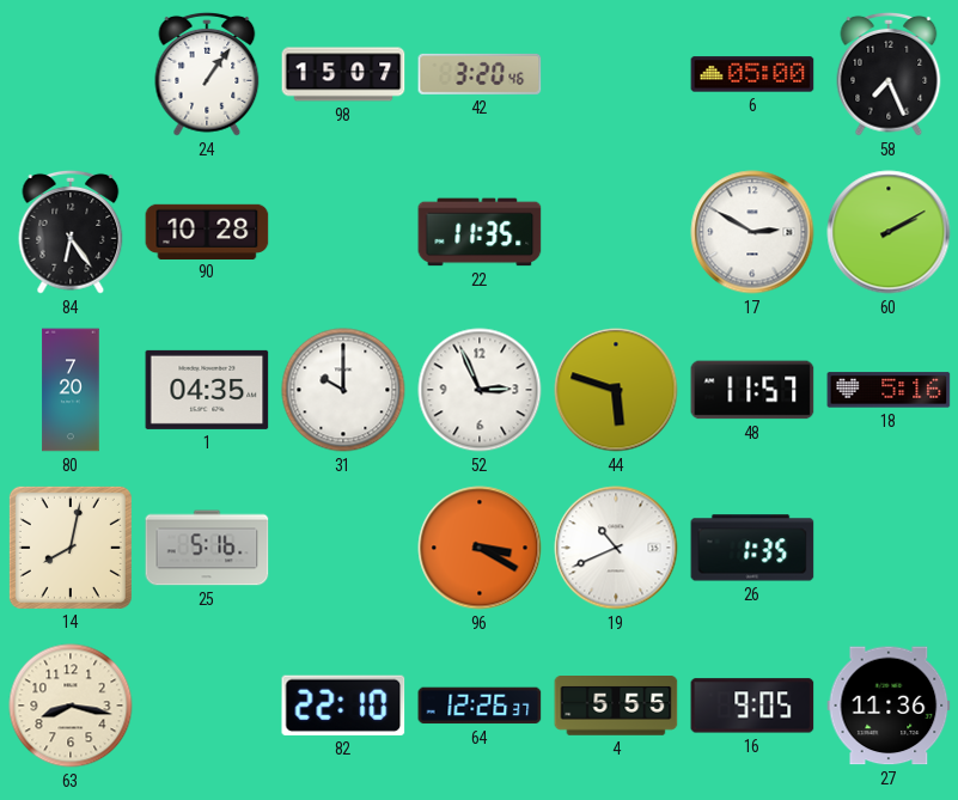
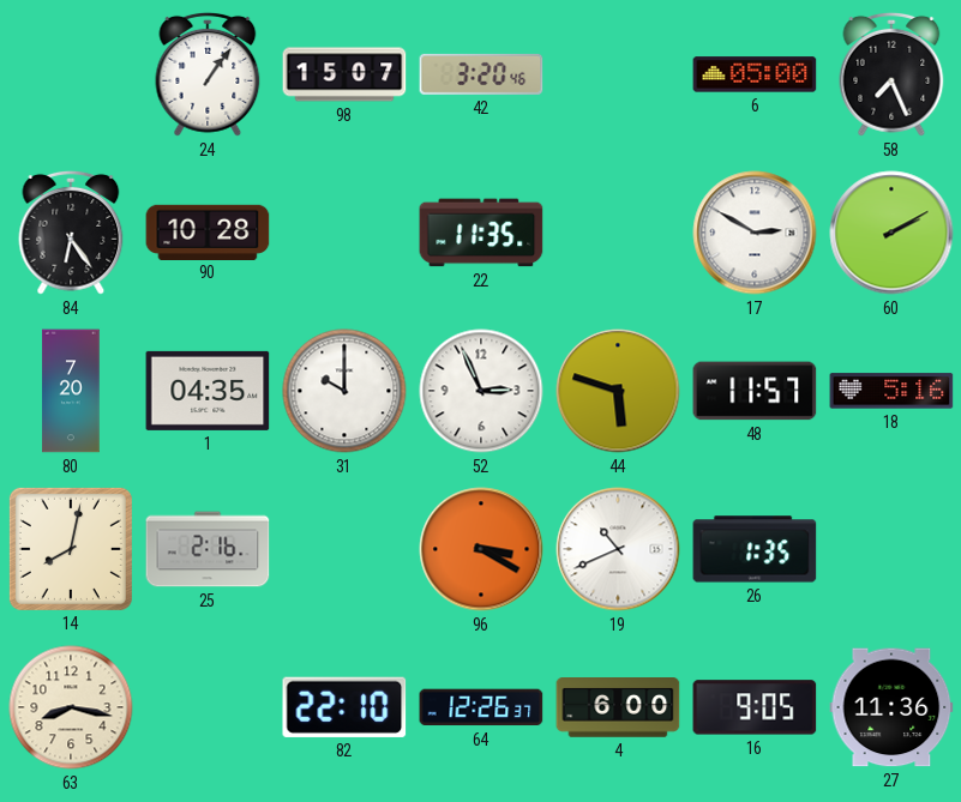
25: 5:16 -> 2:16 (208, 549)
4: 5:55 -> 6:00 (618, 708)
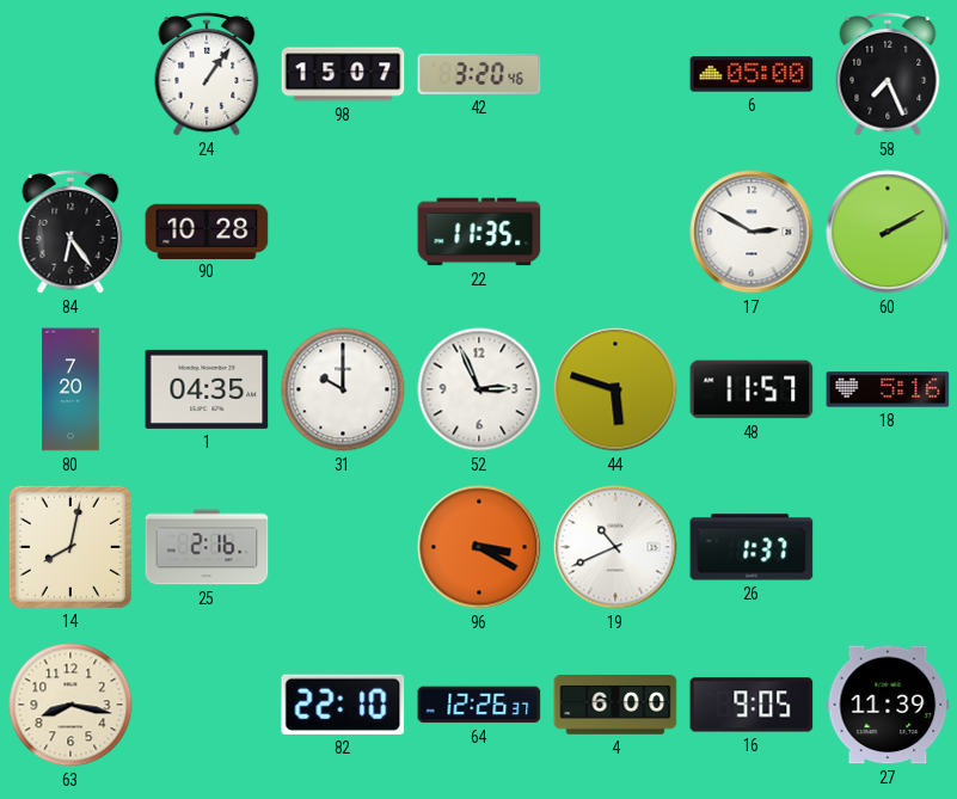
26: 1:35 -> 1:37 (752, 547)
27: 11:36 -> 11:39 (888, 705)
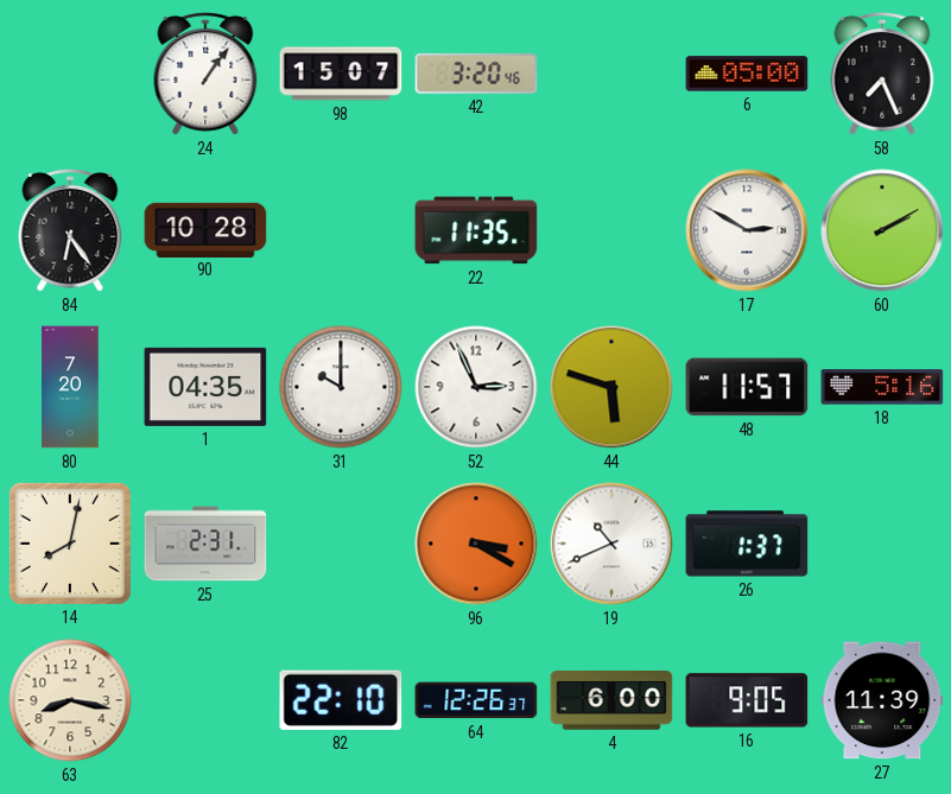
25: 2:16 -> 2:31 (205, 544)
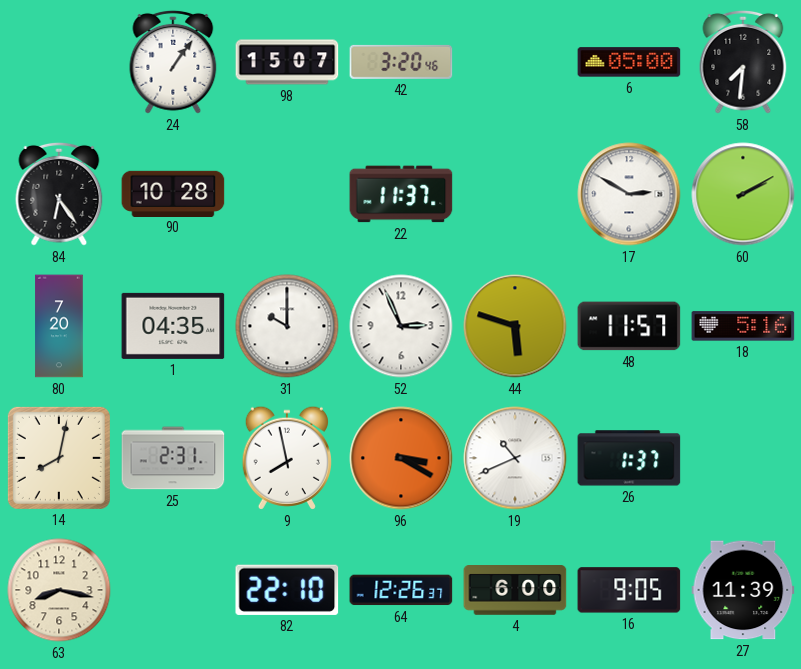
58: 7:26 -> 7:31 (743, 62)
22: 11:35 -> 11:37 (401, 194)
9: none -> 7:58 (287, 458)
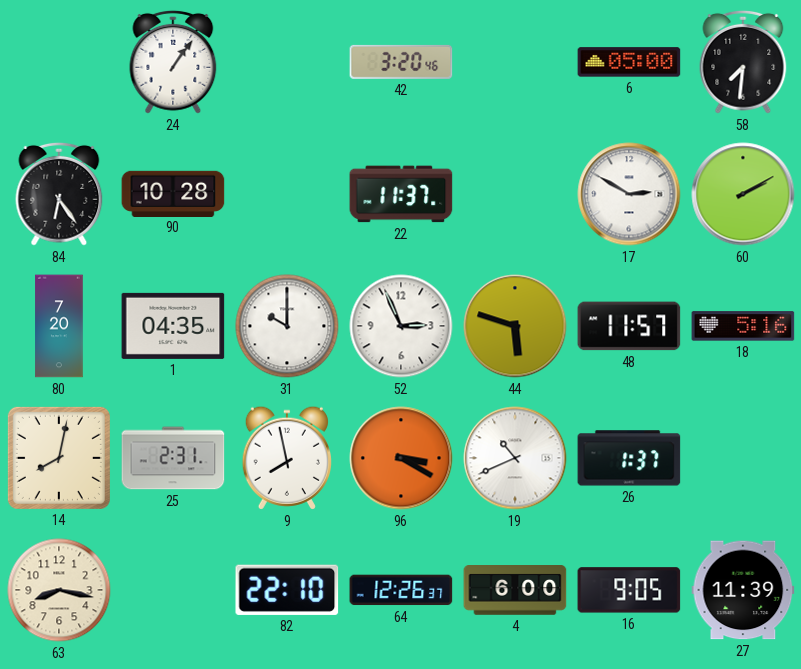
98: 15:07 -> none (287, 62)
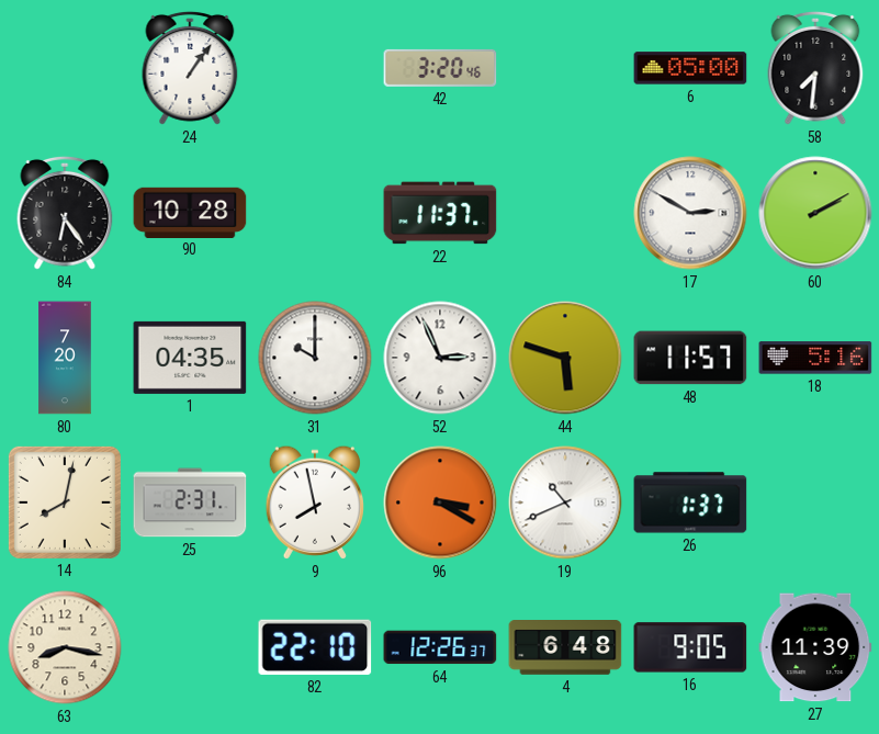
4: 6:00 -> 6:48 (565, 648)
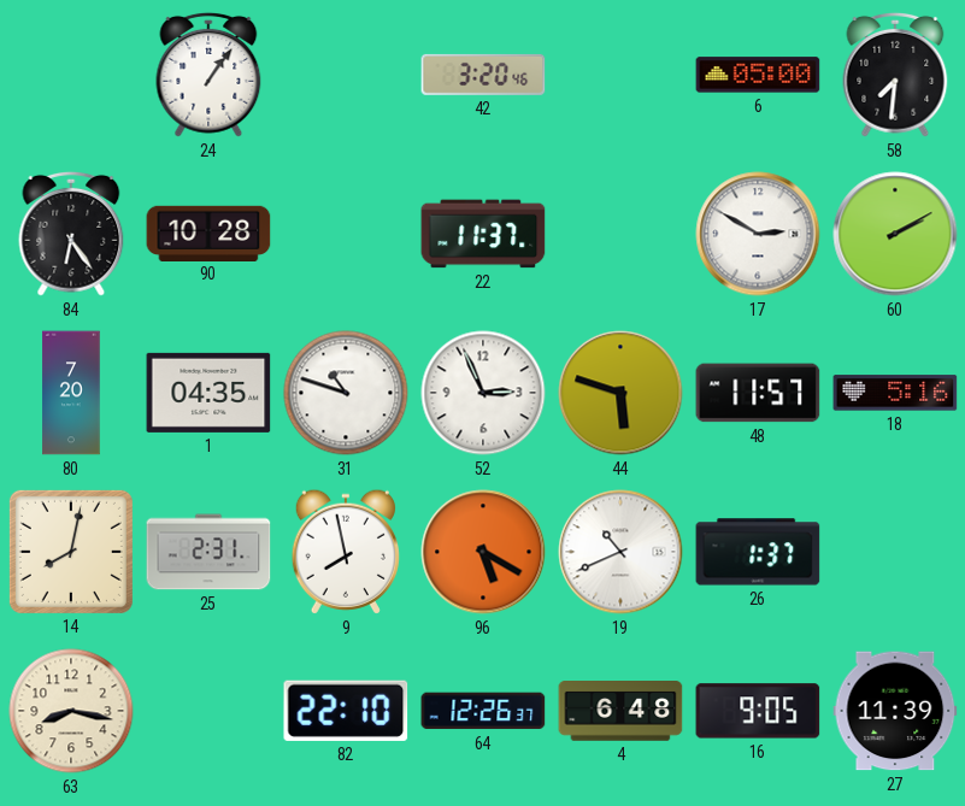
31: 10:00 -> 10:48 (346, 393)
96: 3:20 -> 5:20 (483, 552)
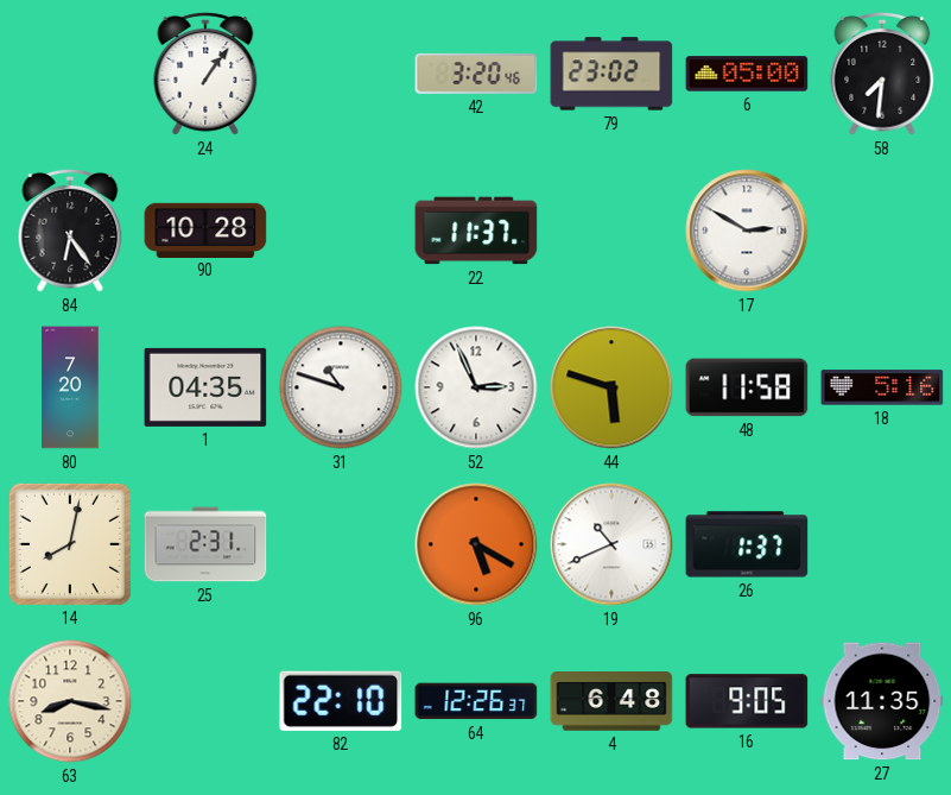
79: none -> 23:02 (611, 74)
60: 2:10 -> none (895, 234)
48: 11:57 -> 11:58 (747, 387)
9: 7:58 -> none (346, 552)
27: 11:39 -> 11:35 (882, 701)
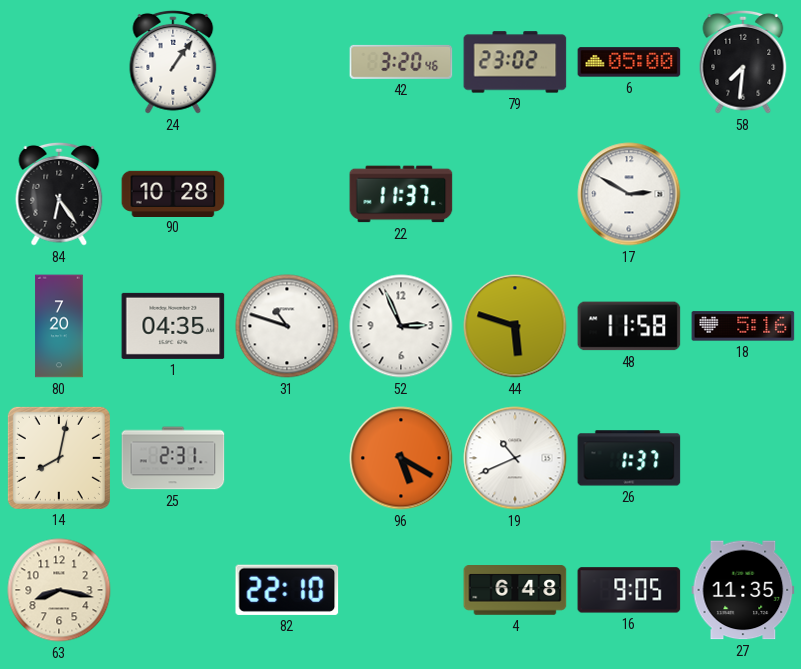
64: 12:26 -> none (476, 701)
